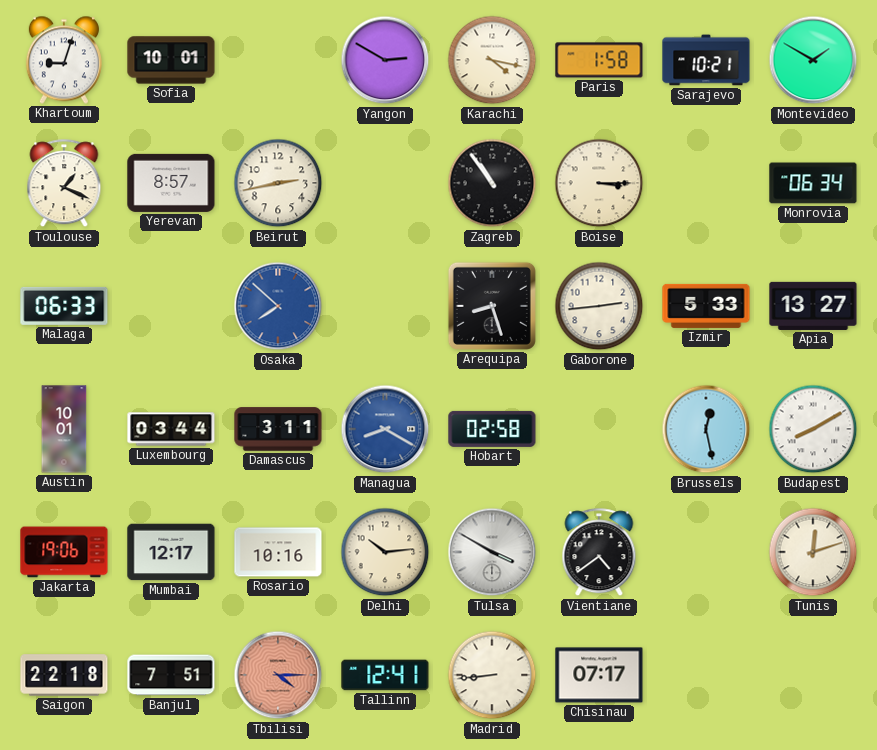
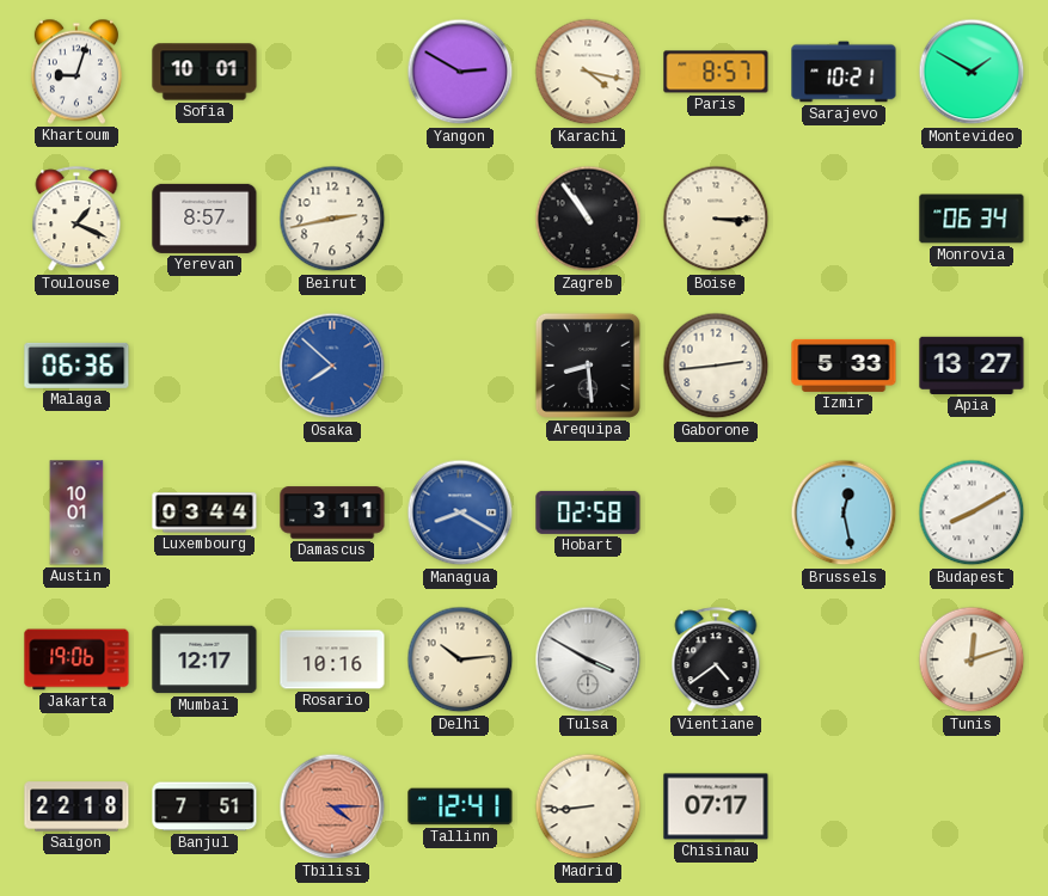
Paris: 1:58 -> 8:57 (716, 72)
Malaga: 06:33 -> 06:36 (76, 366)
Arequipa: 8:27 -> 8:29 (588, 366)
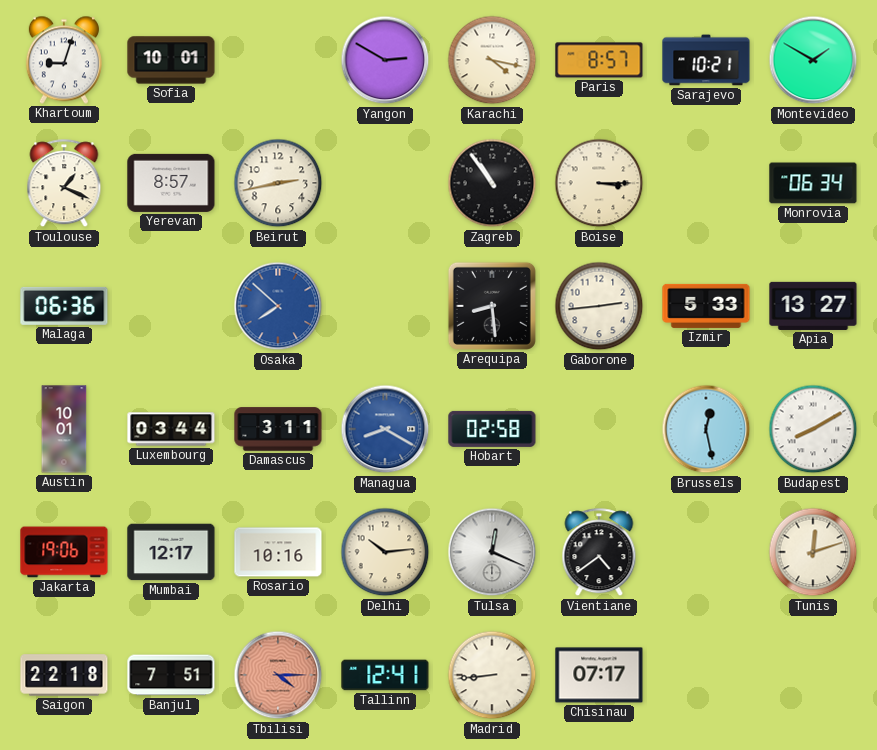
Tulsa: 3:50 -> 12:19 (492, 552)
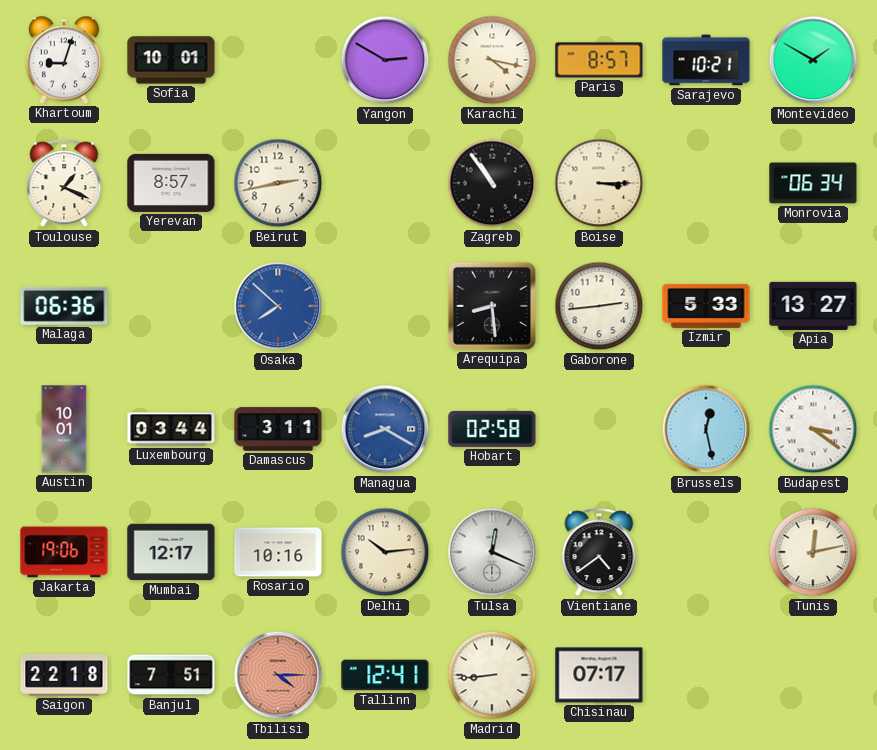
Budapest: 8:10 -> 3:21 (813, 429)
Tunis: 12:12 -> 12:13 (813, 552)
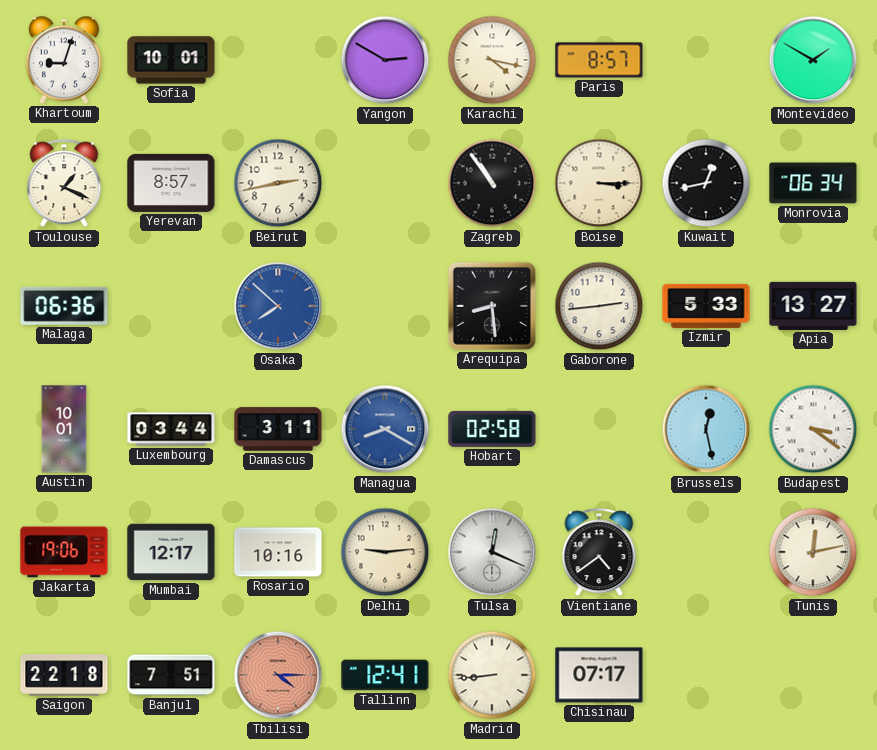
Sarajevo: 10:21 -> none (706, 60)
Kuwait: none -> 12:43 (706, 183)
Delhi: 10:14 -> 9:14 (385, 552)
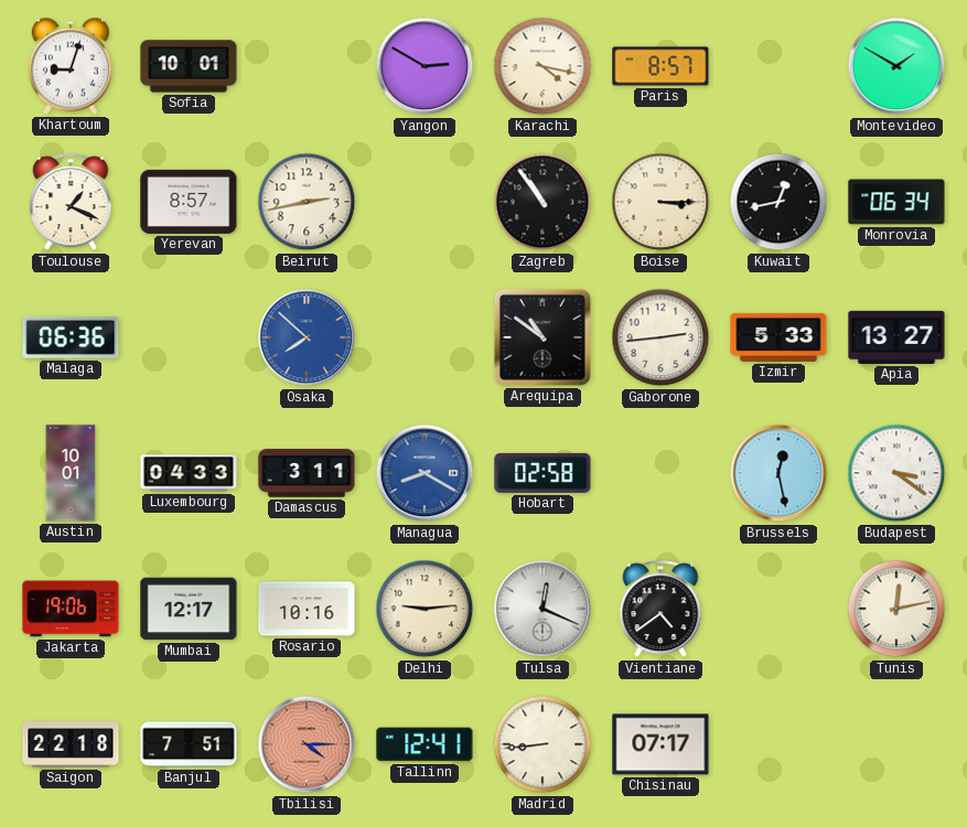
Arequipa: 8:29 -> 10:51 (542, 337)
Luxembourg: 03:44 -> 04:33 (189, 473)
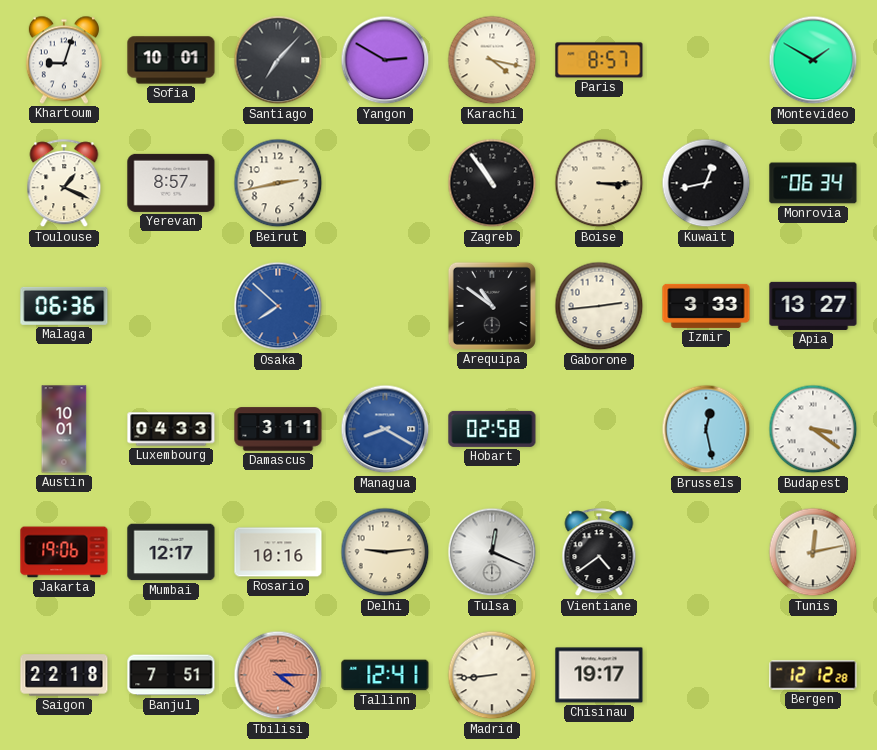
Santiago: none -> 7:07 (278, 60)
Izmir: 5:33 -> 3:33 (706, 306)
Chisinau: 07:17 -> 19:17 (599, 675)
Bergen: none -> 12:12 (813, 675)
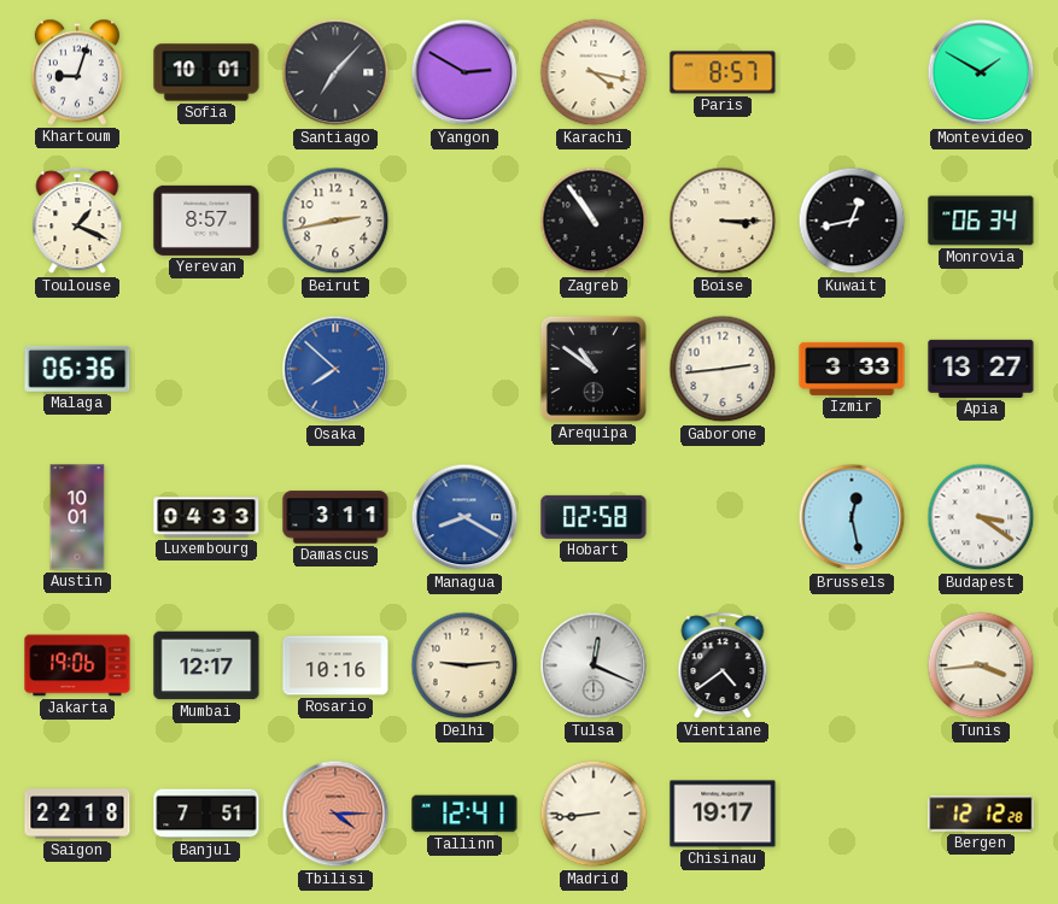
Tunis: 12:13 -> 3:44 (981, 665)
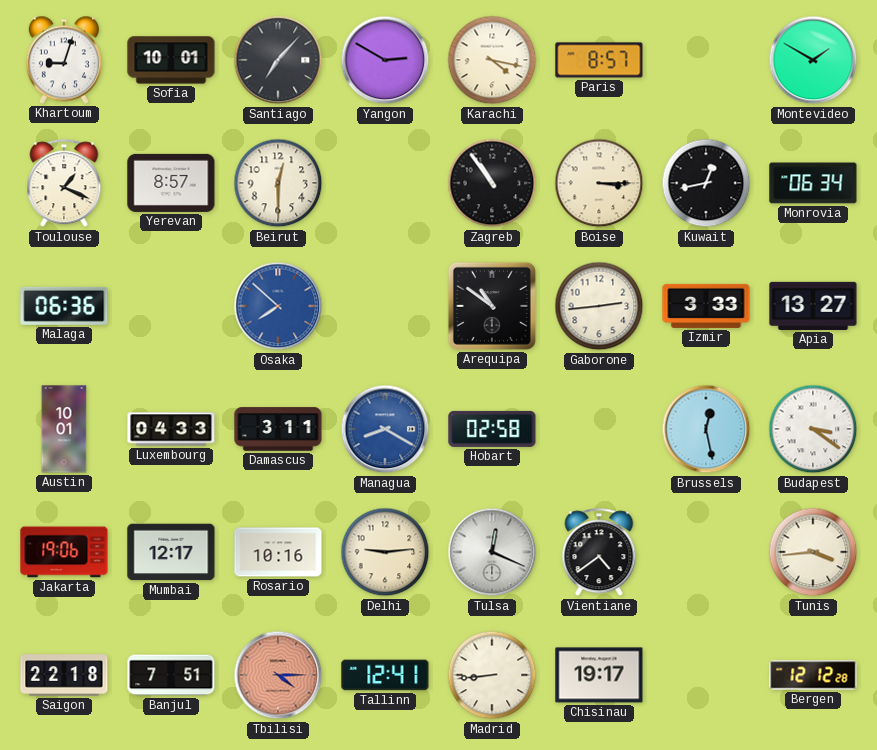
Beirut: 2:43 -> 12:30 (278, 183)
